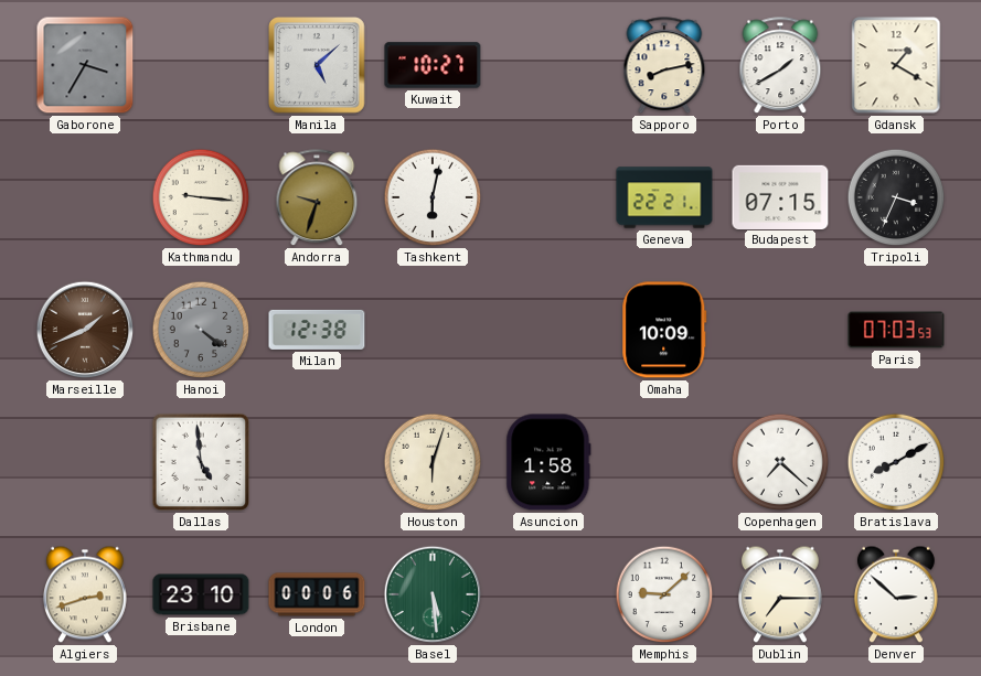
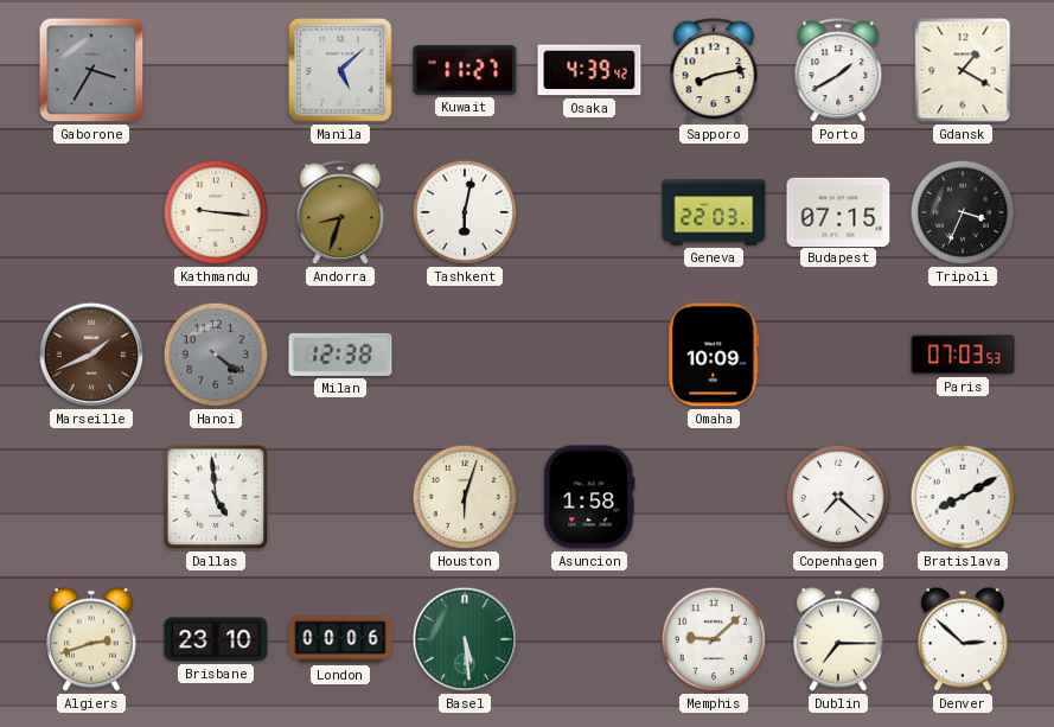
Kuwait: 10:27 -> 11:27 (465, 70)
Osaka: none -> 4:39 (589, 70)
Andorra: 9:33 -> 8:33 (340, 213)
Geneva: 22:21 -> 22:03 (714, 212)
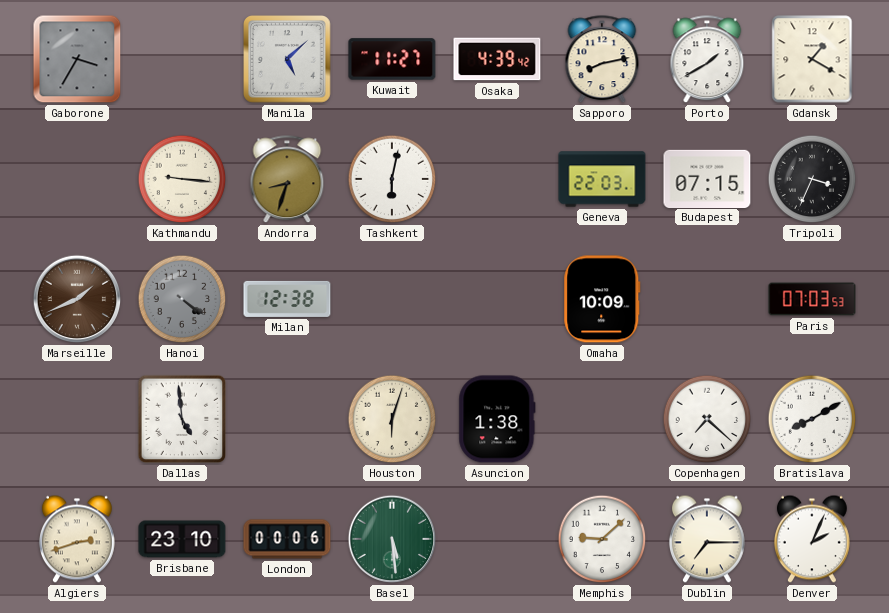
Asuncion: 1:58 -> 1:38 (497, 419)
Denver: 2:52 -> 2:04 (812, 539)
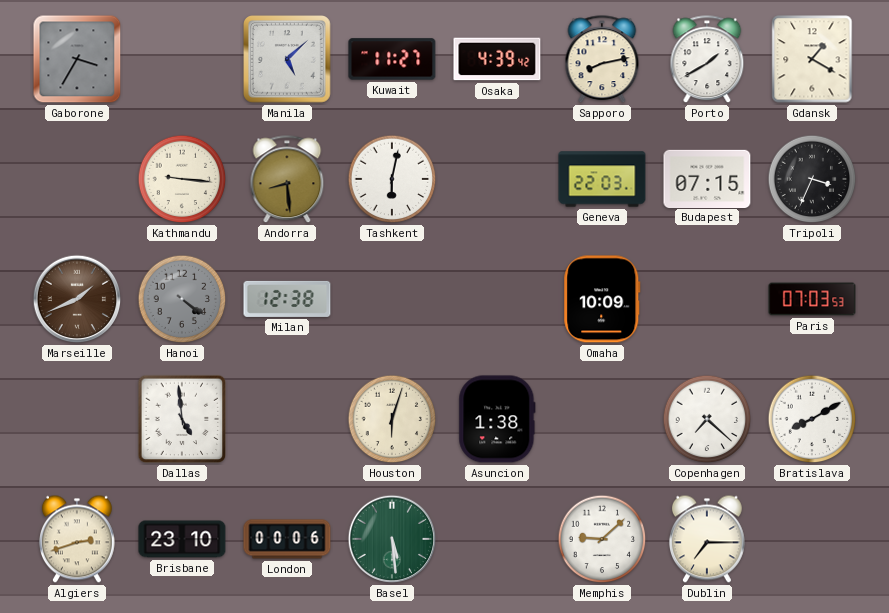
Andorra: 8:33 -> 8:29 (287, 180)
Denver: 2:04 -> none (812, 539)
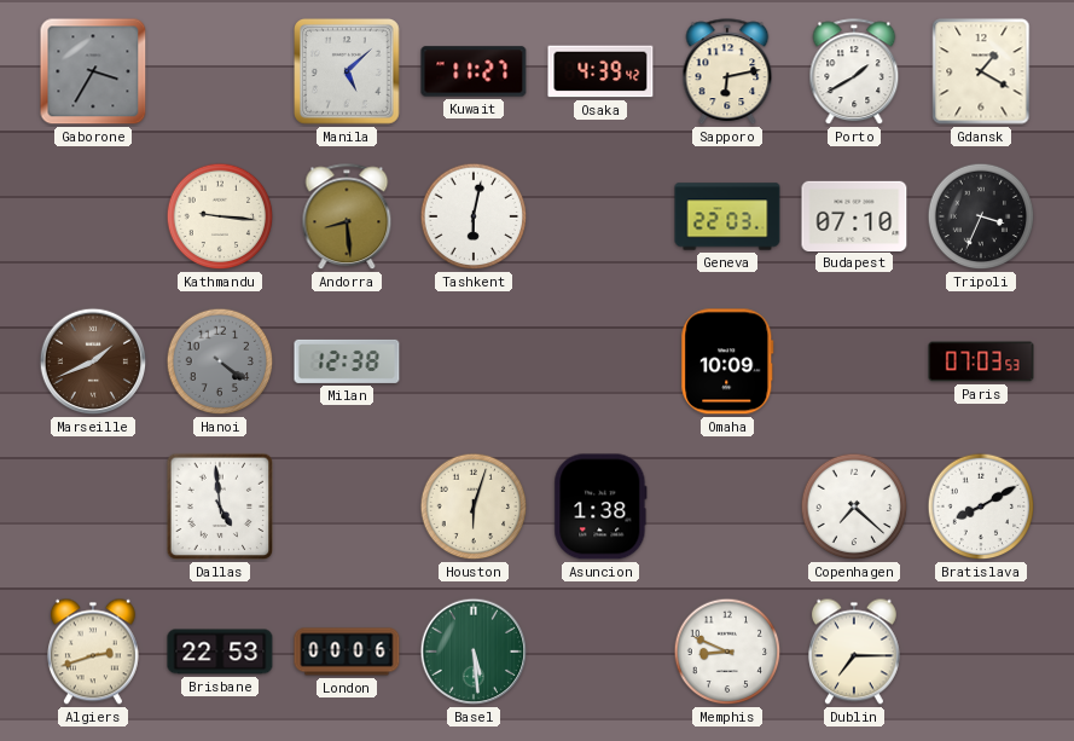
Sapporo: 8:13 -> 6:13 (727, 73)
Budapest: 07:15 -> 07:10 (854, 215)
Brisbane: 23:10 -> 22:53 (220, 652)
Memphis: 9:08 -> 8:49 (727, 652)
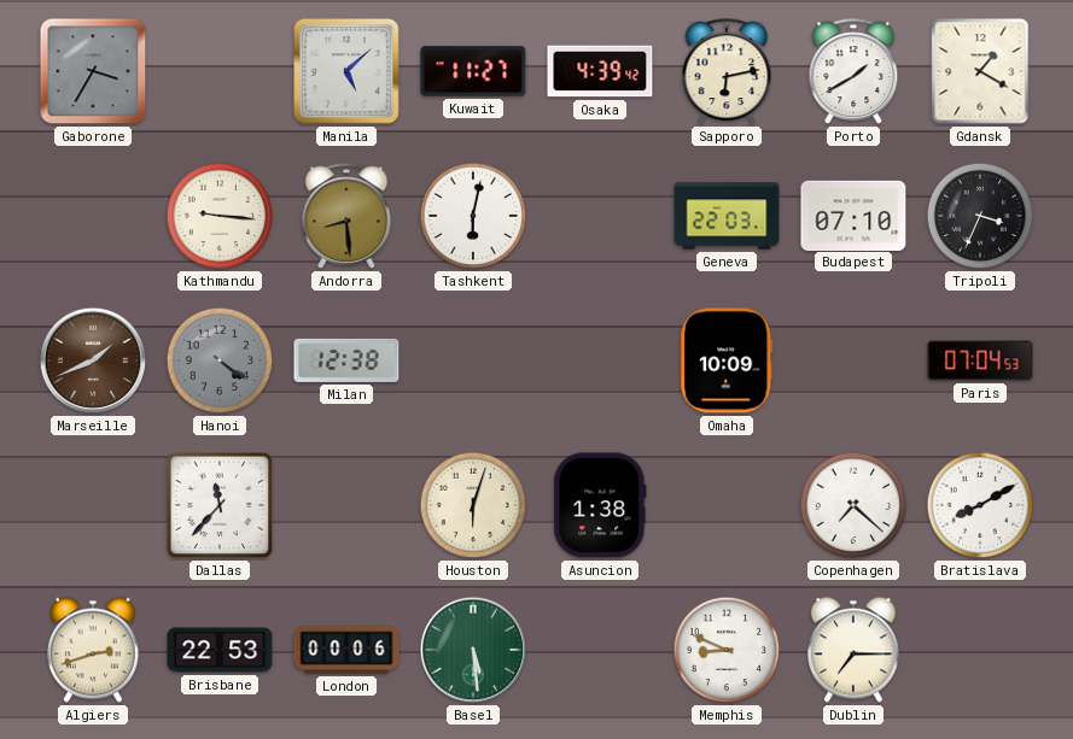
Paris: 07:03 -> 07:04 (980, 360)
Dallas: 4:59 -> 11:37 (220, 505)
